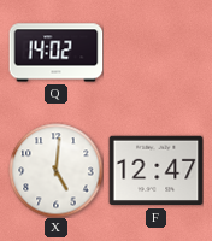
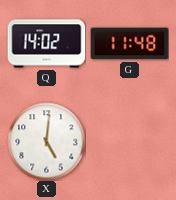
G: none -> 11:48 (129, 44)
F: 12:47 -> none (155, 171)
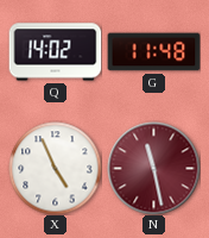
X: 5:01 -> 4:56 (55, 168)
N: none -> 11:28 (153, 168)
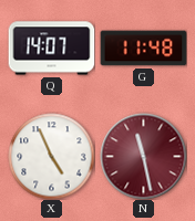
Q: 14:02 -> 14:07 (51, 49)
